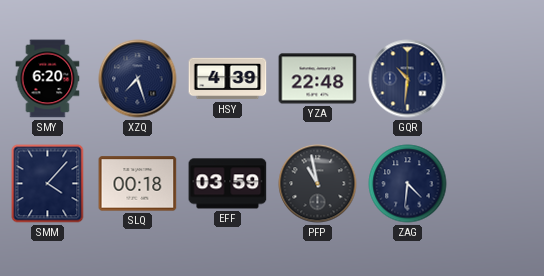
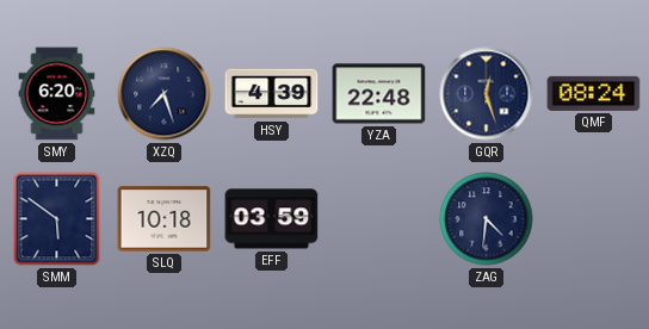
GQR: 10:31 -> 12:27 (487, 94)
QMF: none -> 08:24 (594, 93)
SMM: 4:07 -> 5:51 (57, 219)
SLQ: 00:18 -> 10:18 (165, 219)
PFP: 10:58 -> none (318, 184)
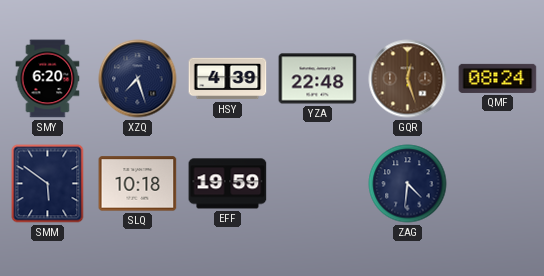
GQR dial: navy -> brown (408, 79)
EFF: 03:59 -> 19:59 (228, 184)
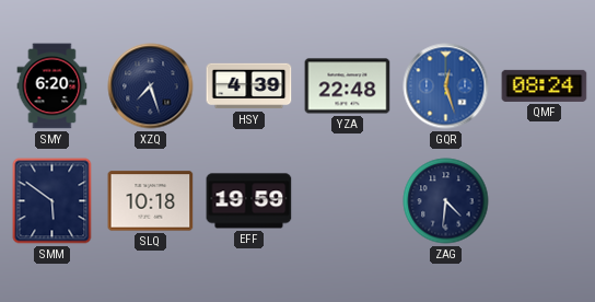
GQR dial: brown -> blue (446, 86)
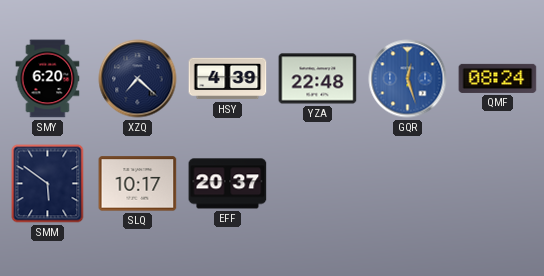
XZQ: 7:27 -> 7:22 (138, 79)
SLQ: 10:18 -> 10:17 (138, 184)
EFF: 19:59 -> 20:37 (228, 184)
ZAG: 4:31 -> none (446, 201)
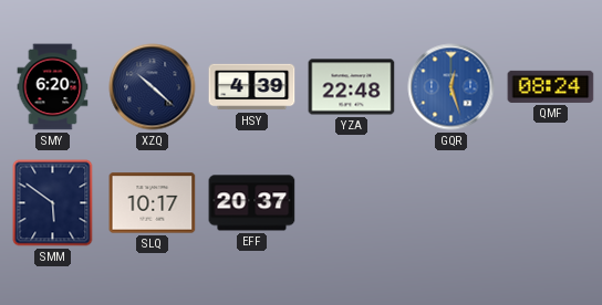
XZQ: 7:22 -> 10:22 (153, 87)
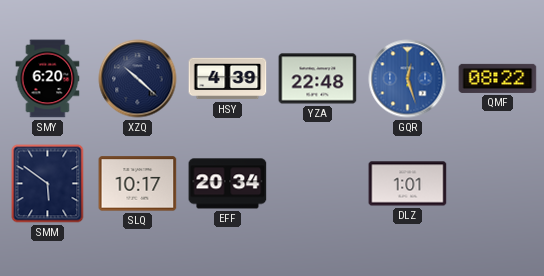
QMF: 08:24 -> 08:22 (498, 78)
EFF: 20:37 -> 20:34 (228, 184)
DLZ: none -> 1:01 (408, 184)
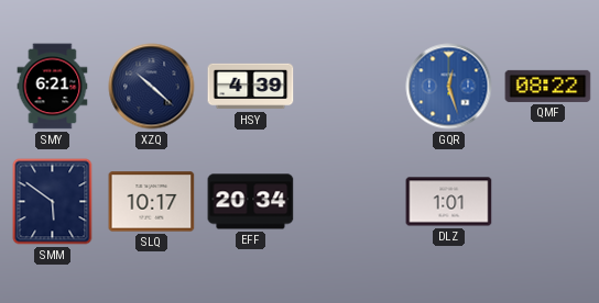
SMY: 6:20 -> 6:21 (53, 87)
YZA: 22:48 -> none (318, 79)
